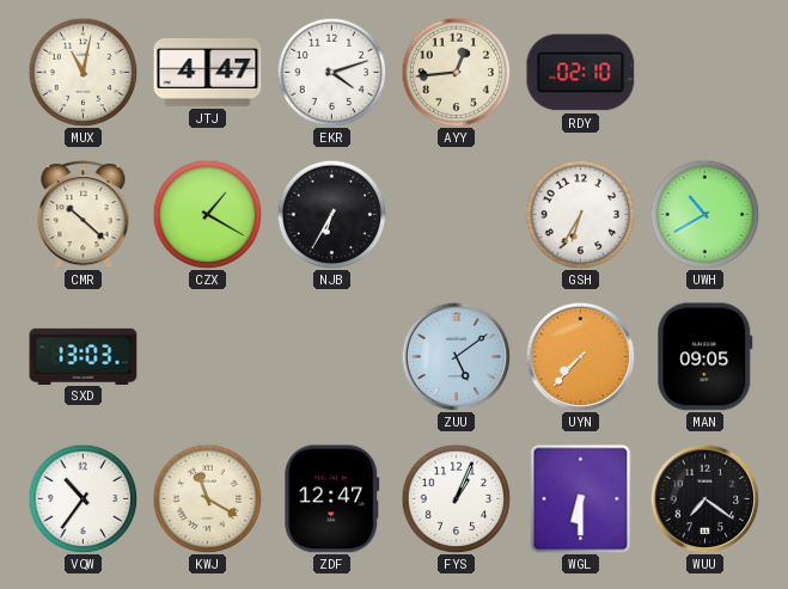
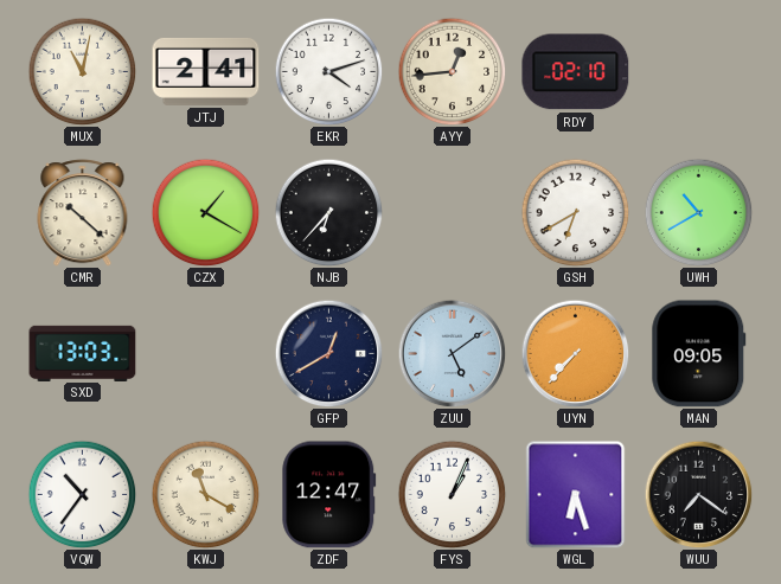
JTJ: 4:47 -> 2:41 (206, 71)
NJB: 6:35 -> 6:37 (328, 212)
GSH: 6:35 -> 6:40 (575, 212)
GFP: none -> 12:40 (328, 353)
WGL: 6:30 -> 6:27 (576, 495)
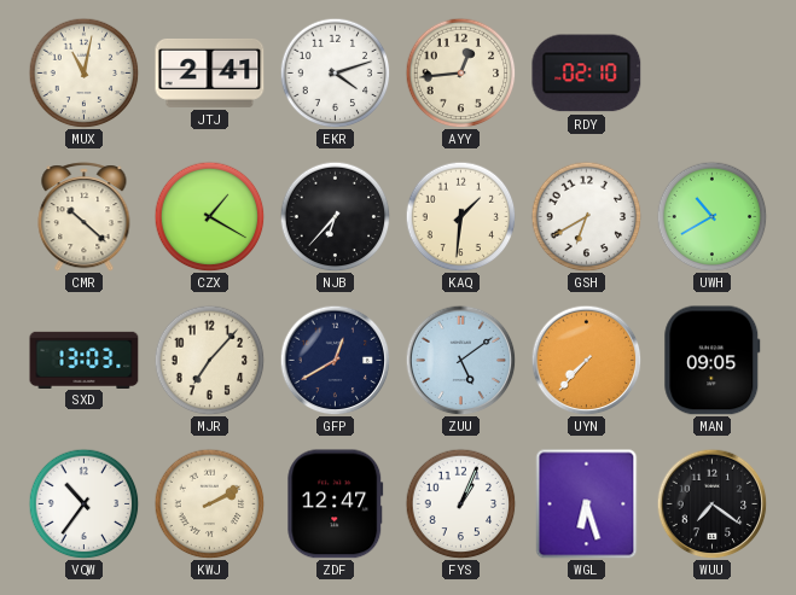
KAQ: none -> 1:31 (460, 216)
MJR: none -> 7:07 (209, 360)
KWJ: 11:20 -> 2:10 (209, 503)
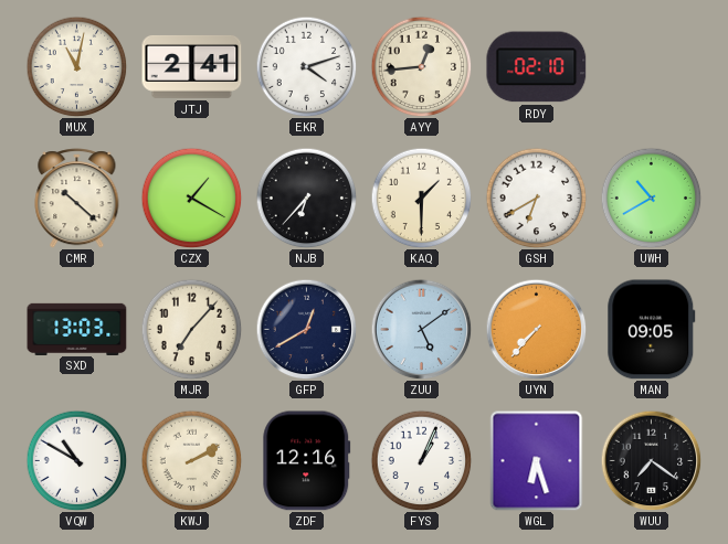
KAQ: 1:31 -> 1:30 (421, 198)
VQW: 10:36 -> 10:50 (76, 460)
ZDF: 12:47 -> 12:16 (307, 461)
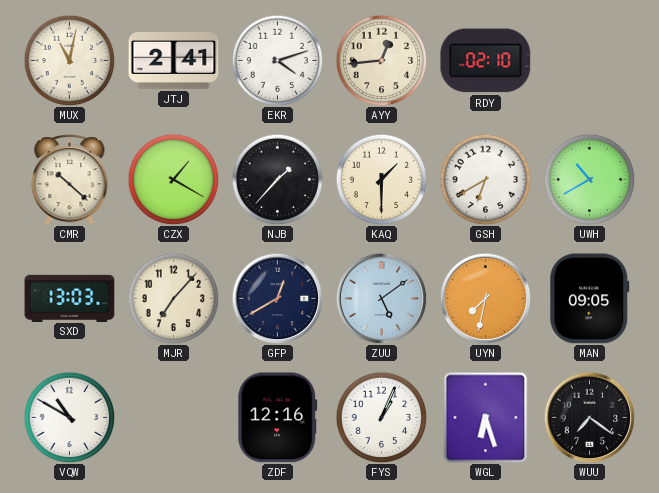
NJB: 6:37 -> 1:37 (277, 179)
UYN: 7:37 -> 7:32 (485, 298)
KWJ: 2:10 -> none (191, 460)
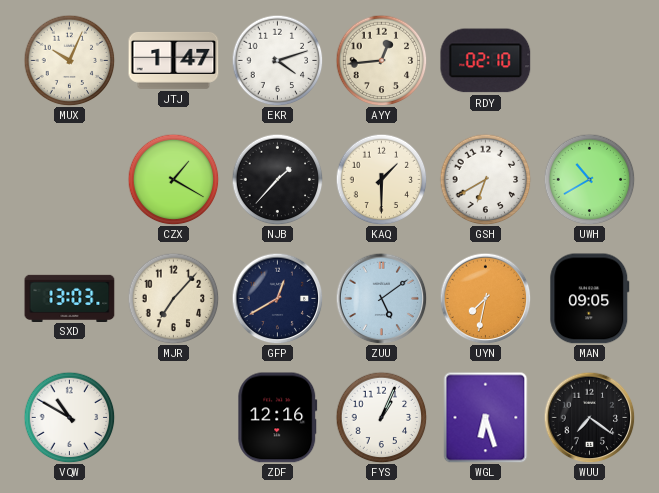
MUX: 11:02 -> 10:04 (69, 60)
JTJ: 2:41 -> 1:47 (174, 60)
CMR: 10:22 -> none (70, 180)
